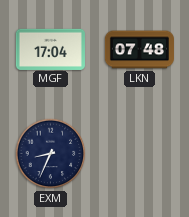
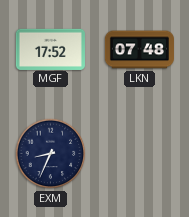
MGF: 17:04 -> 17:52 (50, 49)
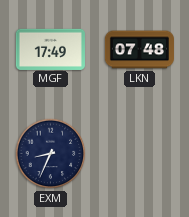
MGF: 17:52 -> 17:49 (50, 49)
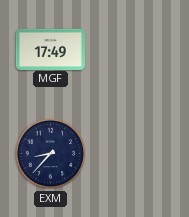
LKN: 07:48 -> none (139, 50)
EXM: 8:34 -> 8:37 (51, 154)
